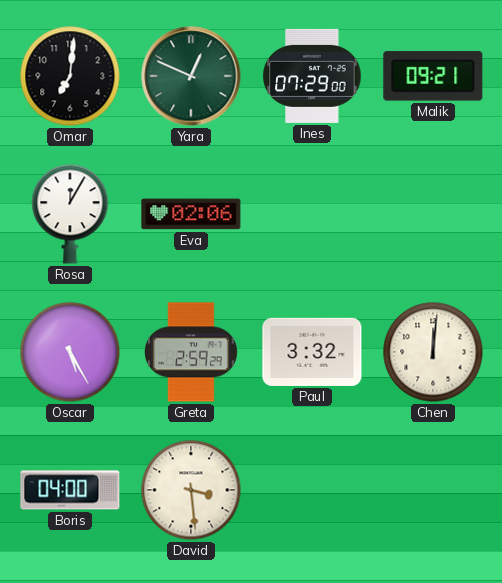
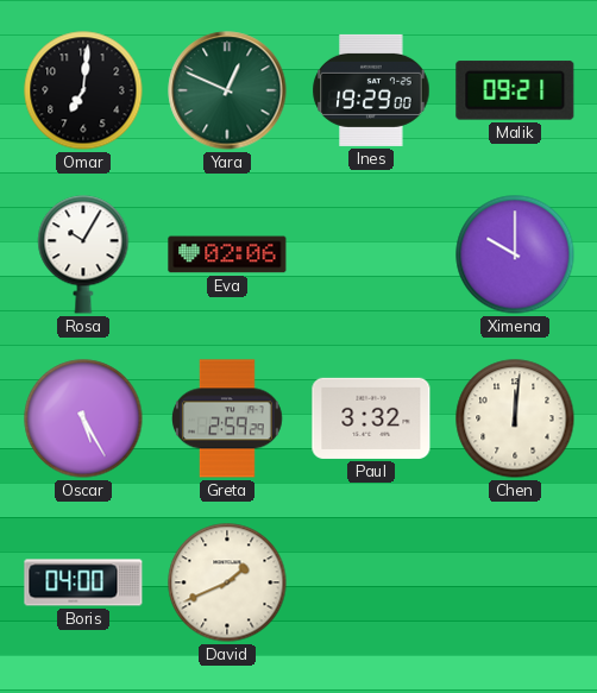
Ines: 07:29 -> 19:29 (371, 90)
Rosa: 12:05 -> 10:05 (83, 254)
Ximena: none -> 10:00 (515, 254)
David: 3:29 -> 1:41 (227, 582)
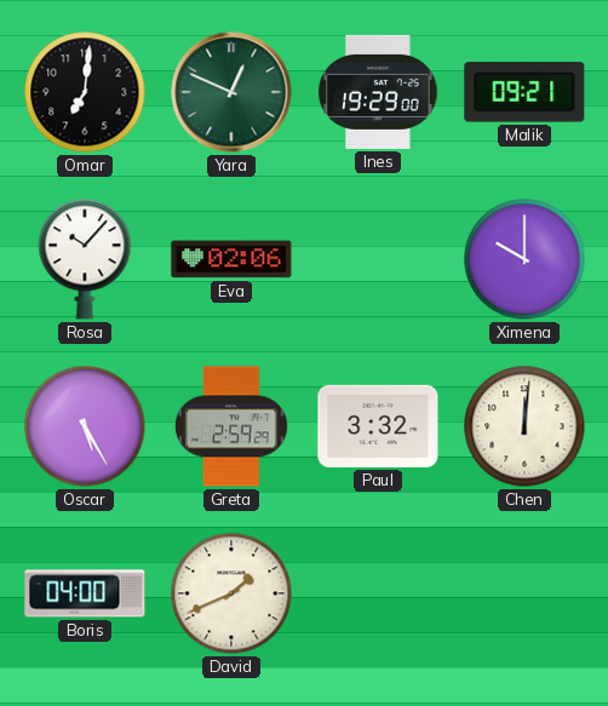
Rosa: 10:05 -> 10:07 (85, 259)
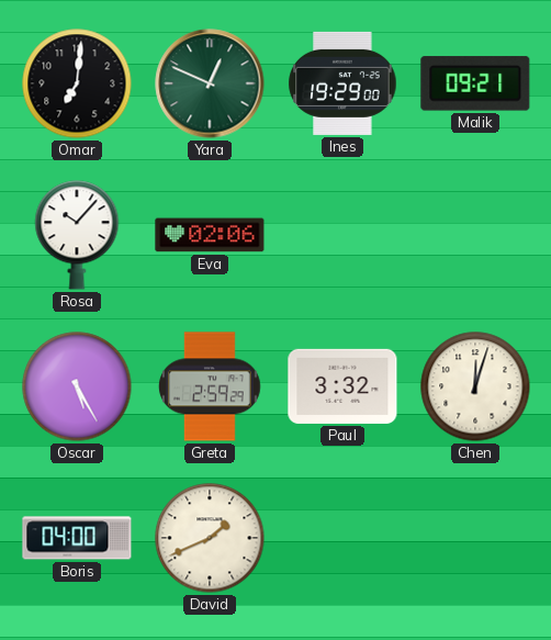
Ximena: 10:00 -> none (524, 259)
Chen: 12:01 -> 12:03 (475, 386)
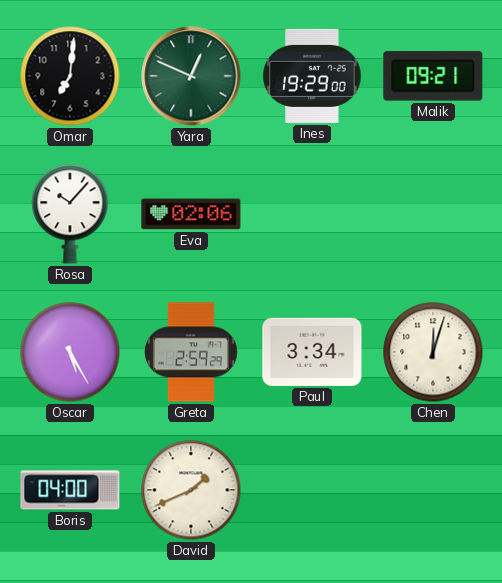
Paul: 3:32 -> 3:34 (312, 352)
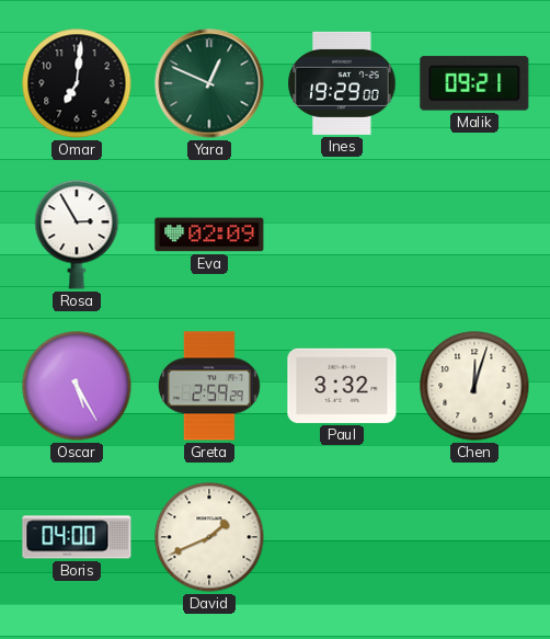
Rosa: 10:07 -> 2:55 (77, 235)
Eva: 02:06 -> 02:09 (209, 235)
Paul: 3:34 -> 3:32 (342, 386)
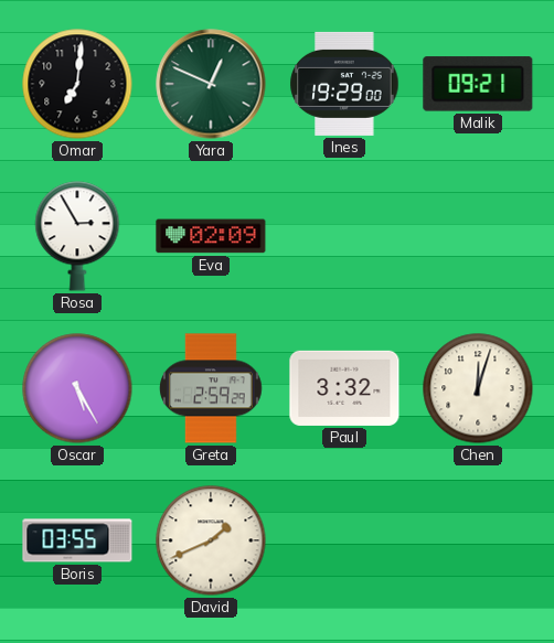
Boris: 04:00 -> 03:55 (77, 540)
